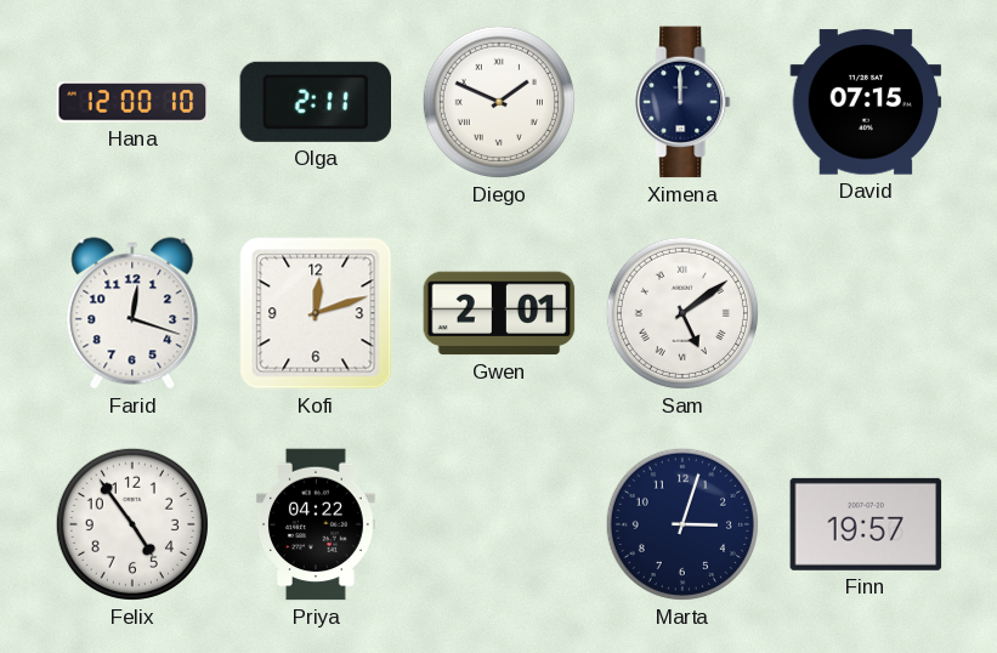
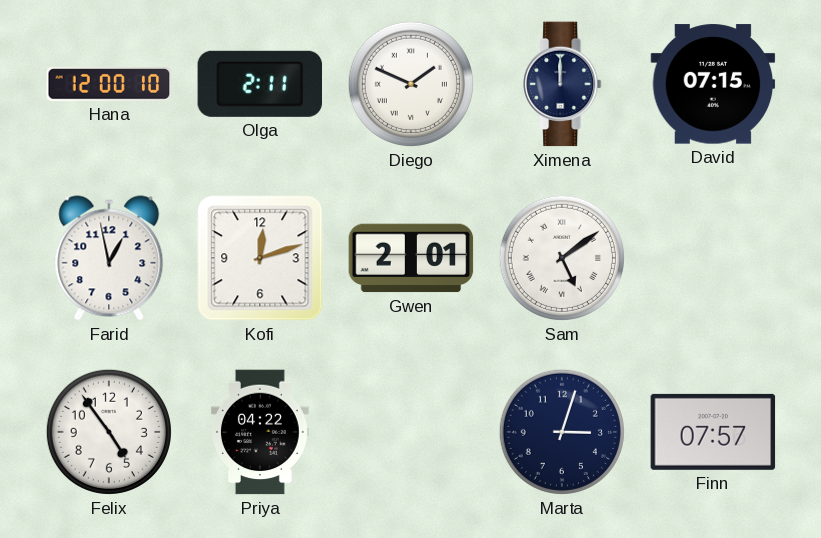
Farid: 12:18 -> 12:58 (109, 258)
Finn: 19:57 -> 07:57 (713, 432)
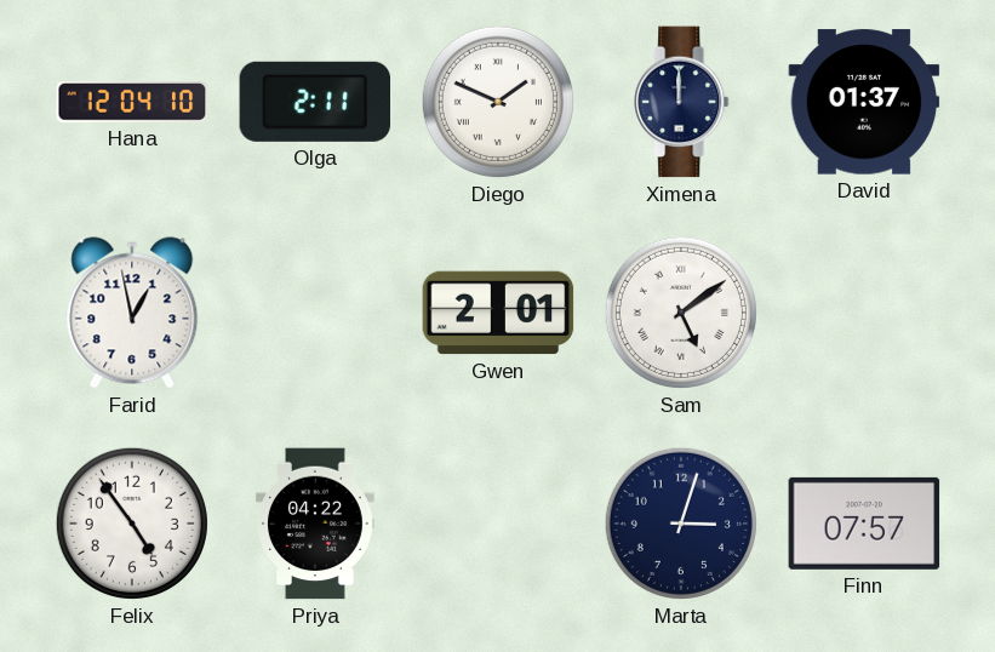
Hana: 12:00 -> 12:04 (132, 102)
David: 07:15 -> 01:37 (864, 102)
Kofi: 12:12 -> none (260, 258)
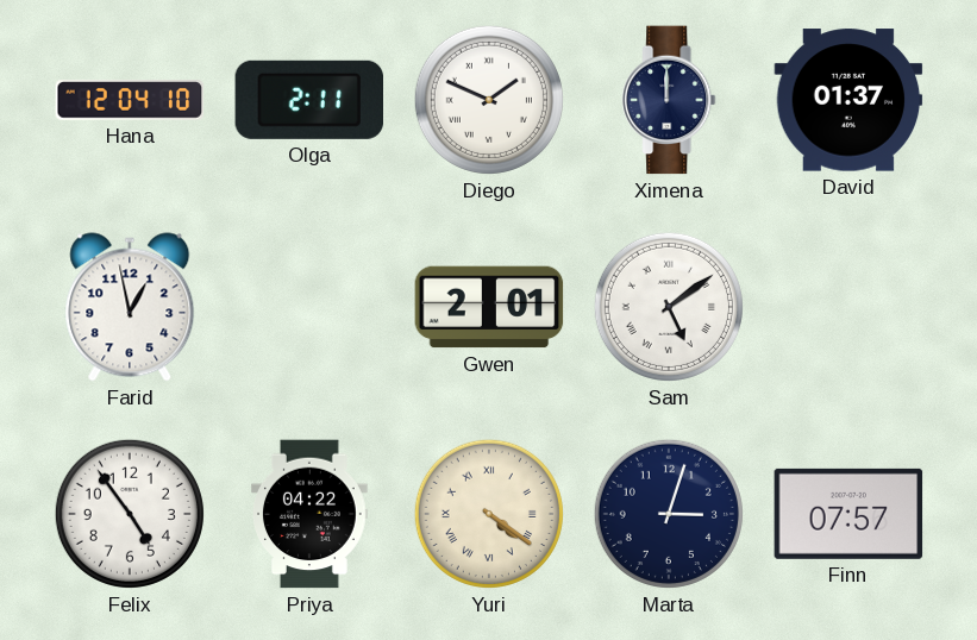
Yuri: none -> 4:21 (489, 514)
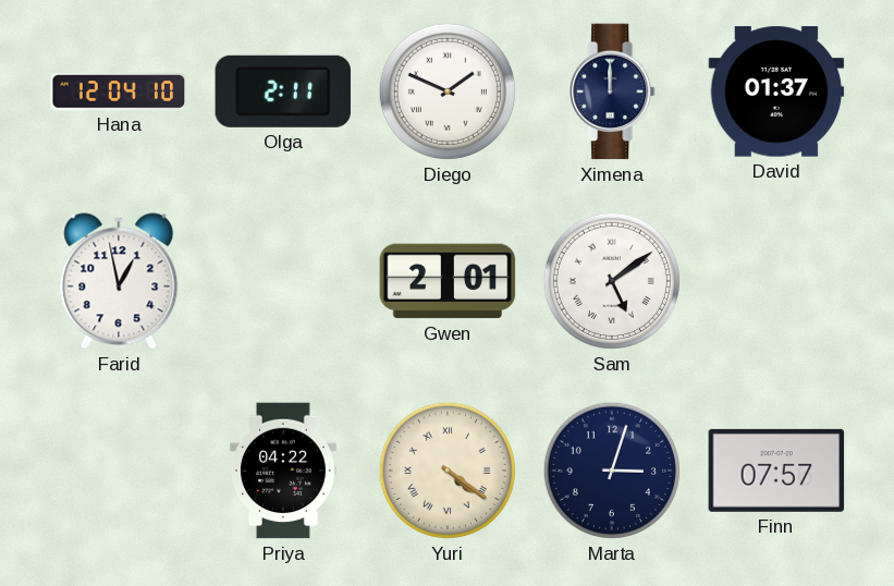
Felix: 4:54 -> none (130, 514)
